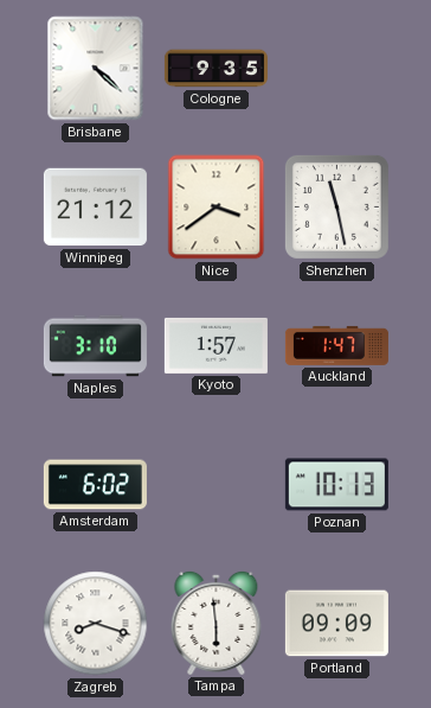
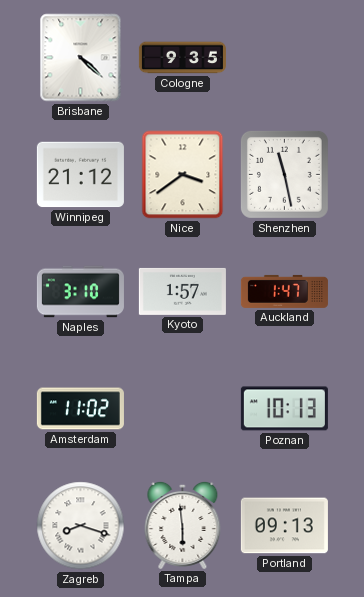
Amsterdam: 6:02 -> 11:02 (80, 409)
Portland: 09:09 -> 09:13 (284, 526)
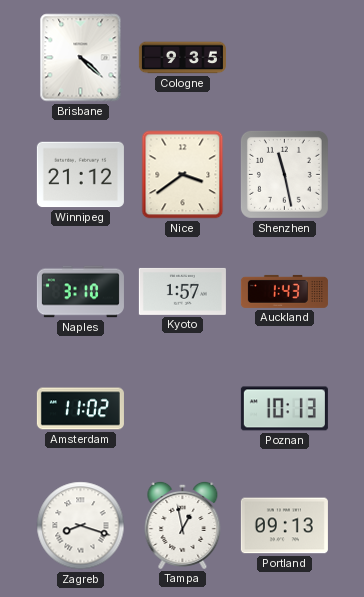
Auckland: 1:47 -> 1:43 (284, 291)
Tampa: 5:59 -> 12:58 (183, 525)
